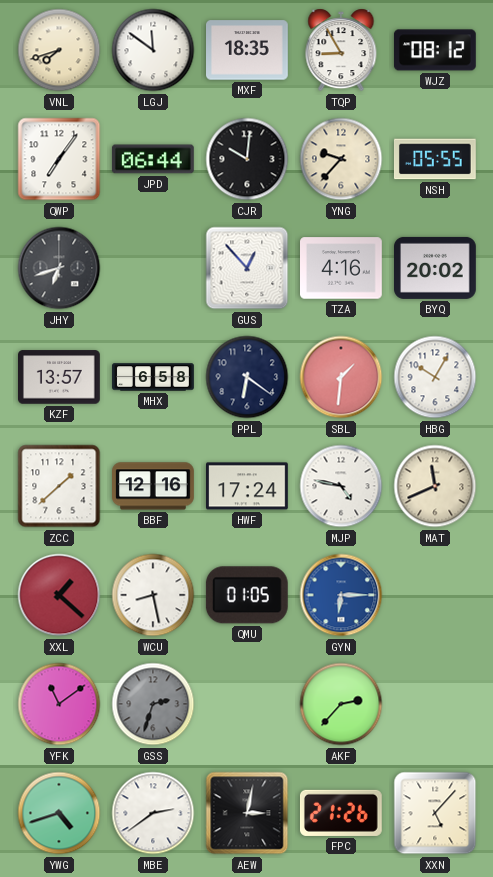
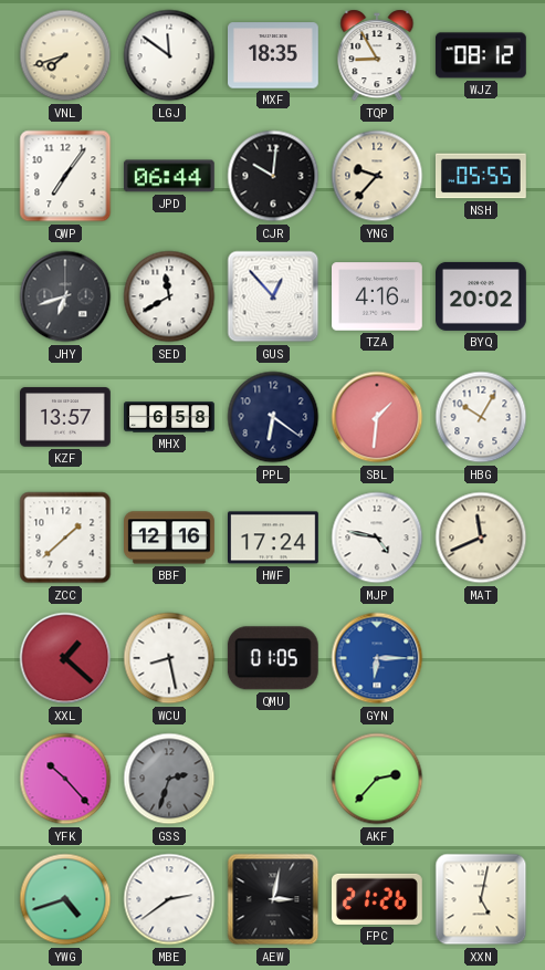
SED: none -> 11:40 (169, 296)
YFK: 11:09 -> 10:23 (65, 779)
XXN: 5:07 -> 5:02 (481, 899)
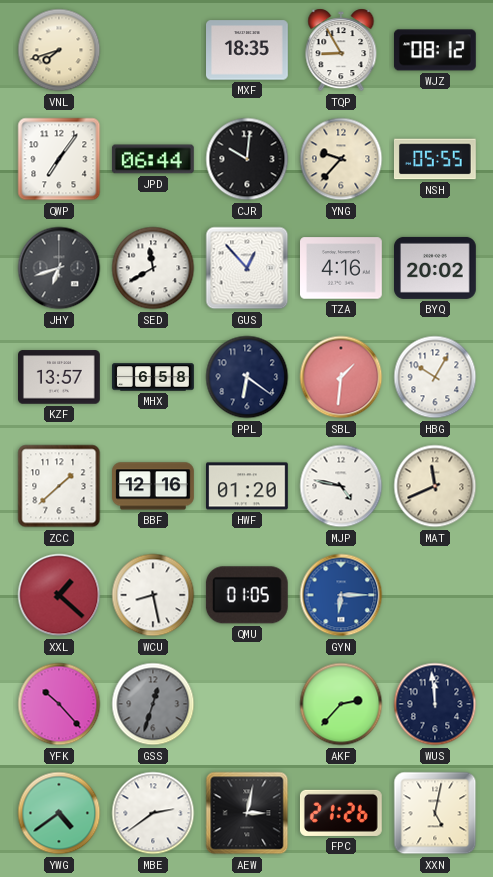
LGJ: 11:51 -> none (169, 55)
HWF: 17:24 -> 01:20 (248, 486)
GSS: 2:33 -> 12:33 (153, 704)
WUS: none -> 11:59 (435, 704)
YWG: 4:42 -> 4:39 (59, 813)
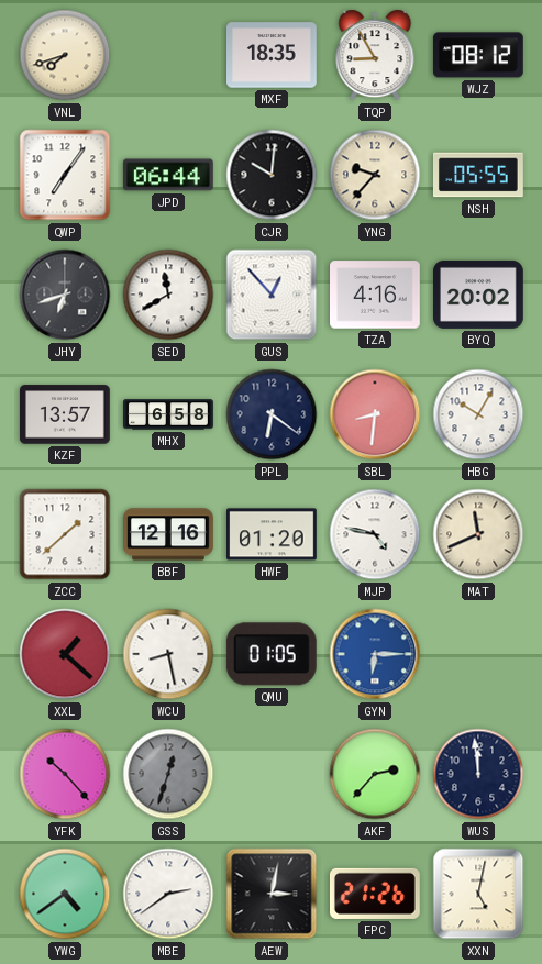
SBL: 1:31 -> 8:31 (375, 414)
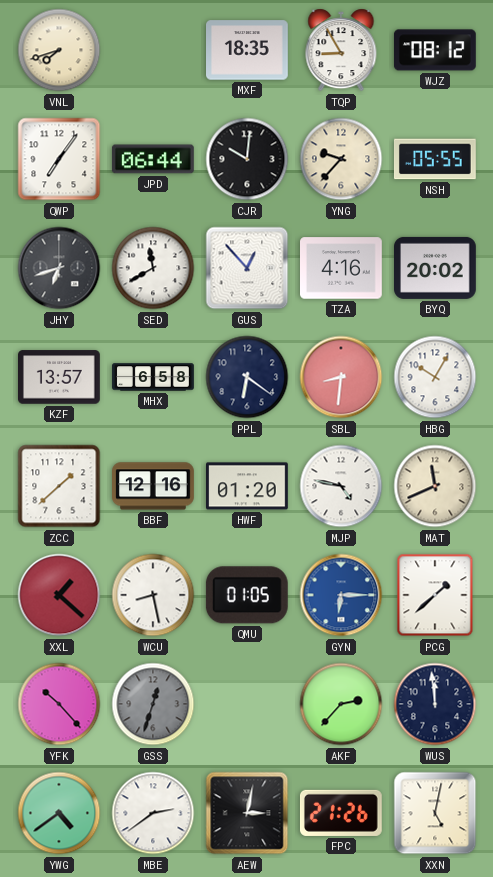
PCG: none -> 1:38 (435, 595)
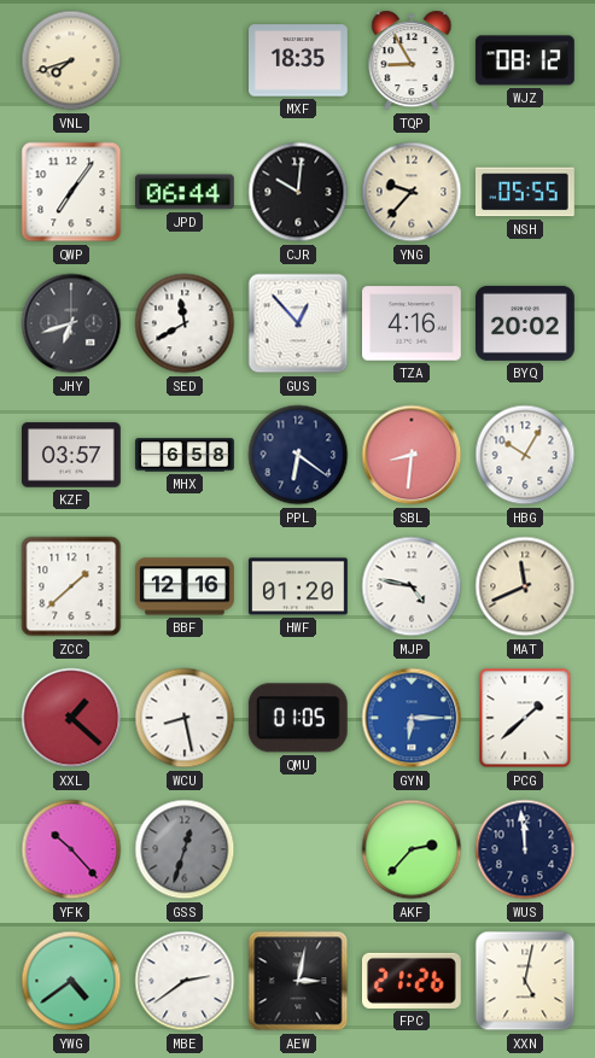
KZF: 13:57 -> 03:57 (72, 455)
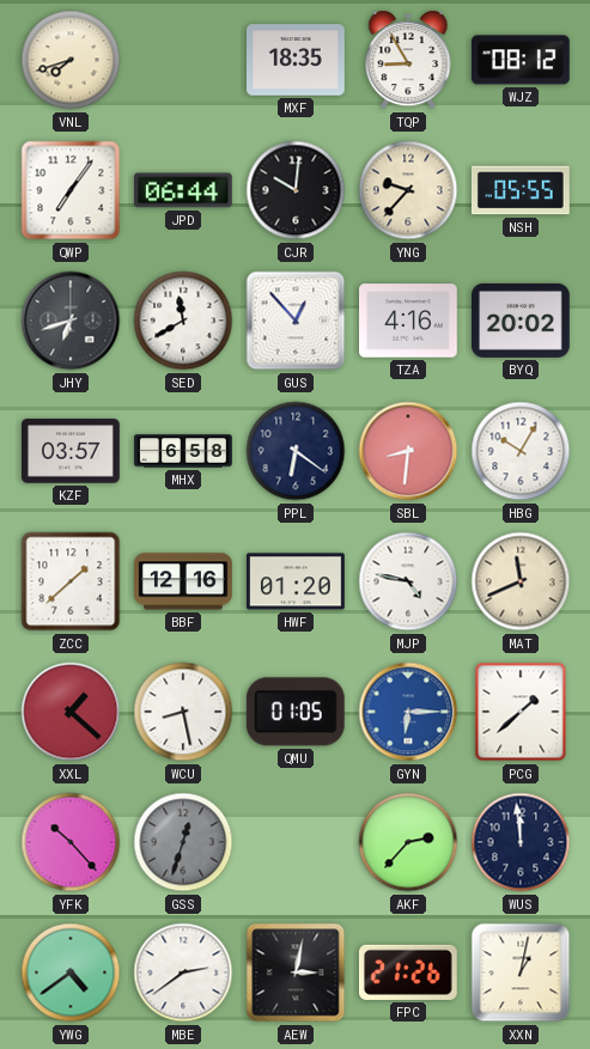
XXN: 5:02 -> 1:02 (521, 972)
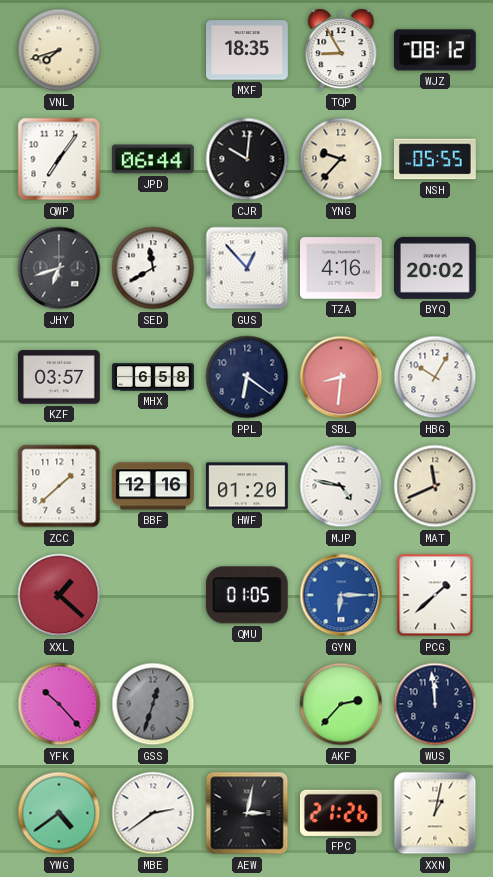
WCU: 8:28 -> none (183, 712)
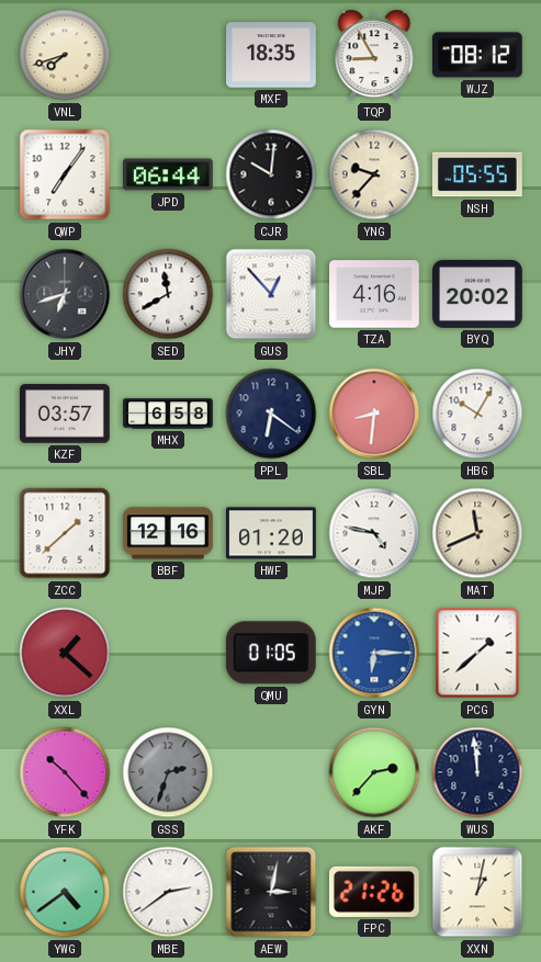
GSS: 12:33 -> 2:33 (168, 772)
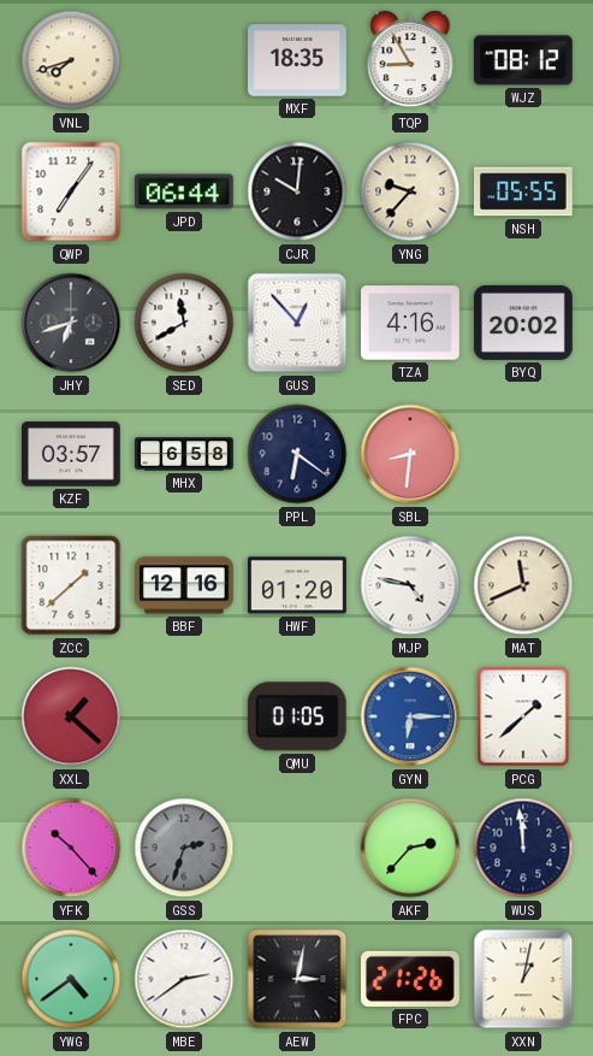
HBG: 10:05 -> none (477, 414)
